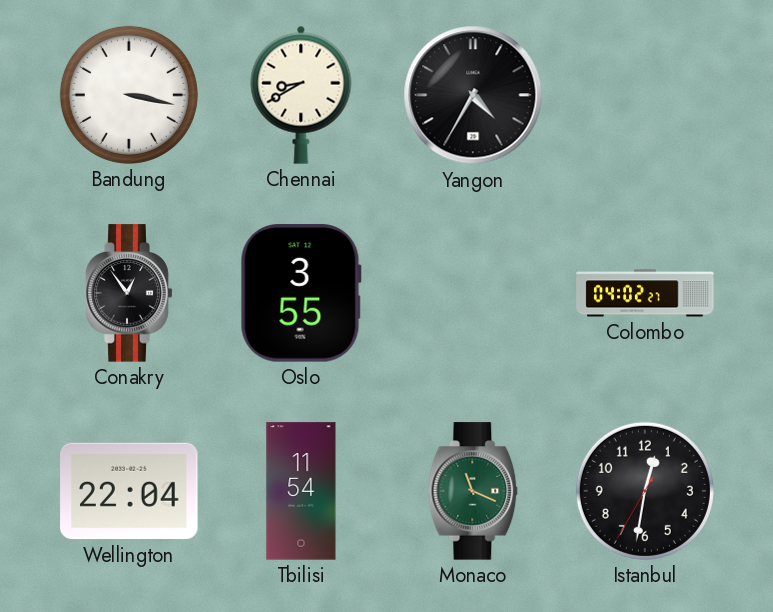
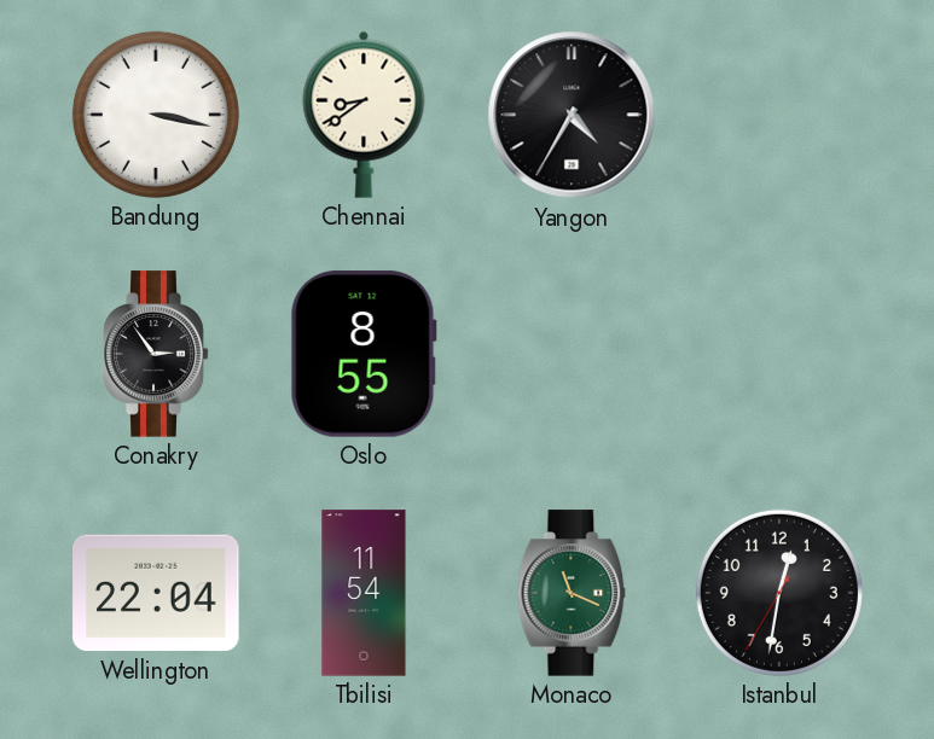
Chennai: 8:40 -> 8:39 (364, 115)
Conakry: 12:54 -> 2:54 (156, 354)
Oslo: 3:55 -> 8:55 (364, 354)
Colombo: 04:02 -> none (645, 293)
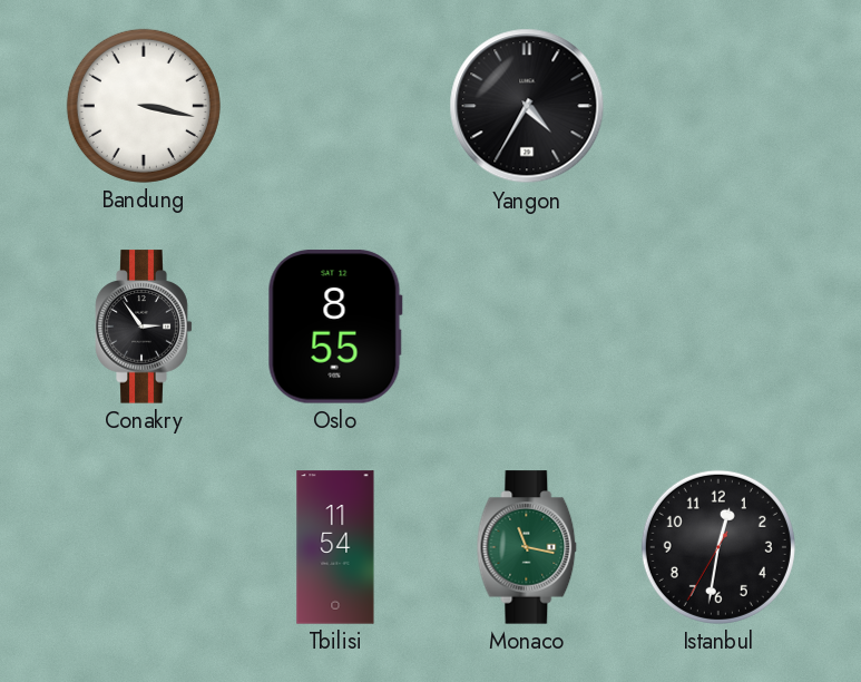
Chennai: 8:39 -> none (364, 115)
Wellington: 22:04 -> none (156, 593)
Monaco: 11:19 -> 11:17 (527, 547)
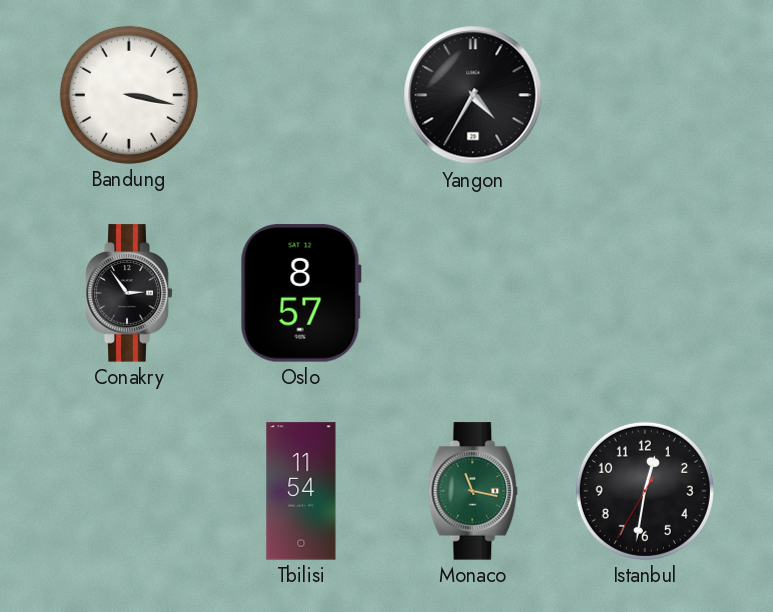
Oslo: 8:55 -> 8:57 (301, 293)
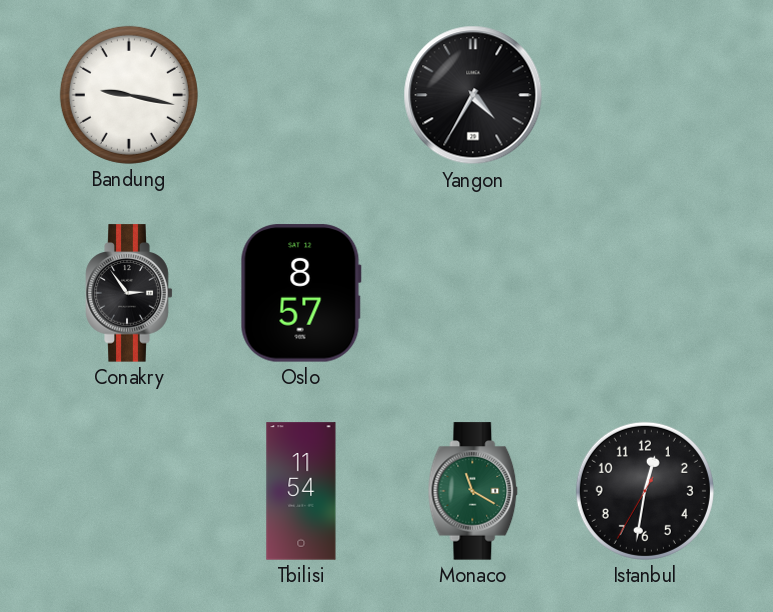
Bandung: 3:17 -> 9:17 (129, 95)
Monaco: 11:17 -> 11:20 (473, 491)
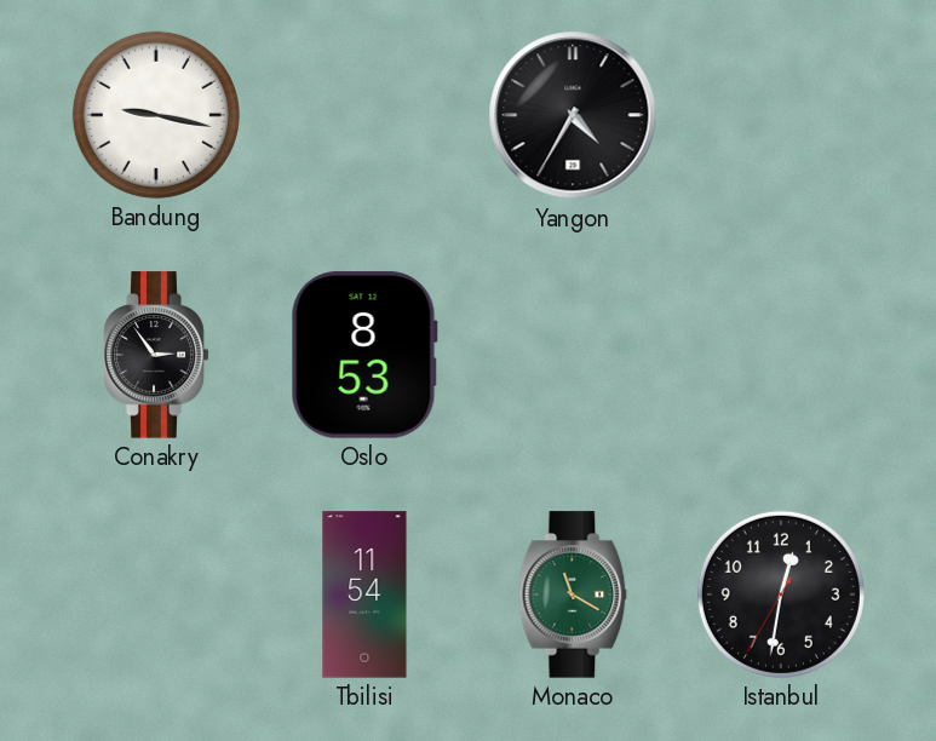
Oslo: 8:57 -> 8:53 (364, 355)
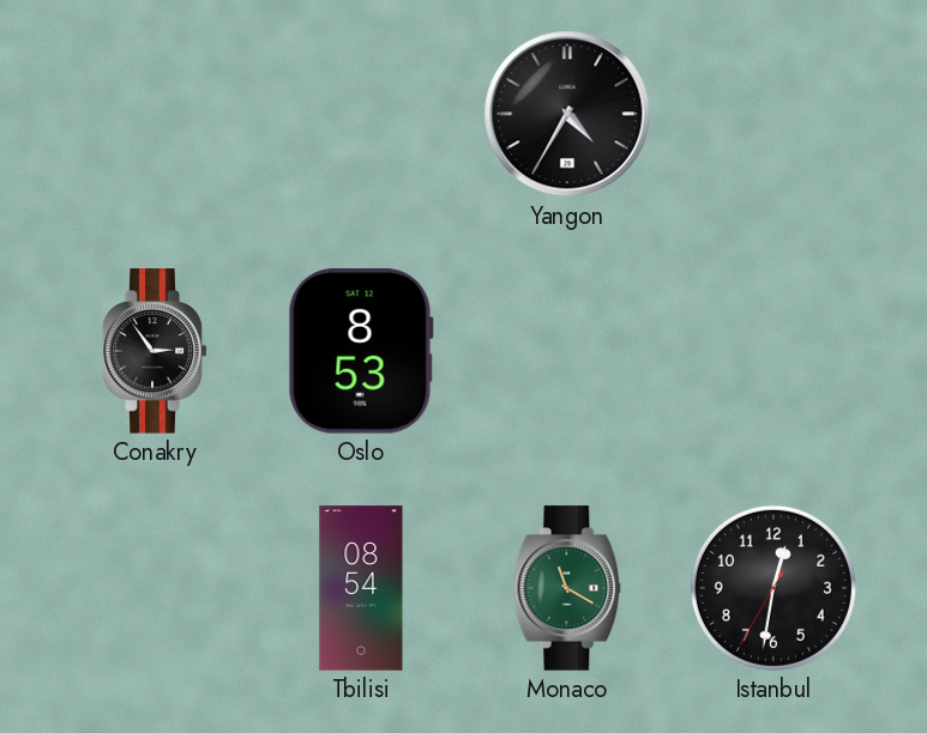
Bandung: 9:17 -> none (156, 115)
Tbilisi: 11:54 -> 08:54 (361, 588)
